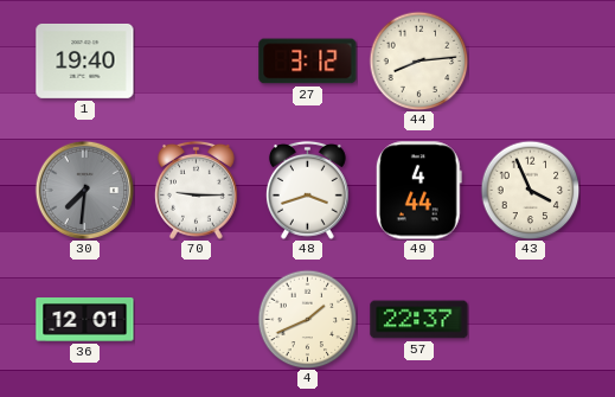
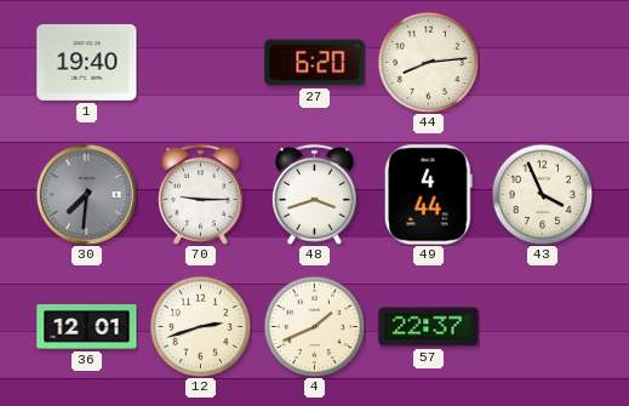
27: 3:12 -> 6:20 (315, 63)
12: none -> 2:42 (200, 326)
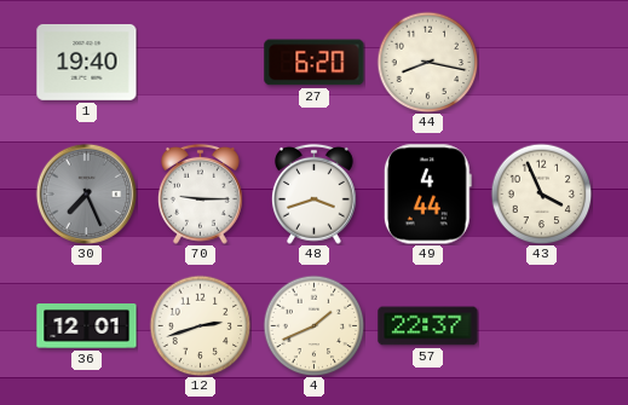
44: 8:14 -> 8:17 (427, 62)
30: 7:31 -> 7:26 (86, 193)
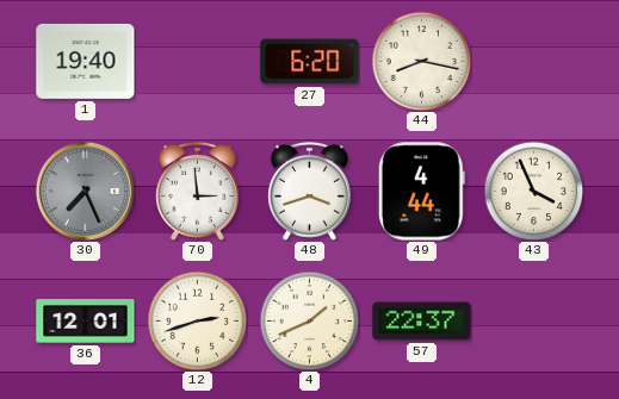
70: 9:15 -> 2:59 (197, 191)
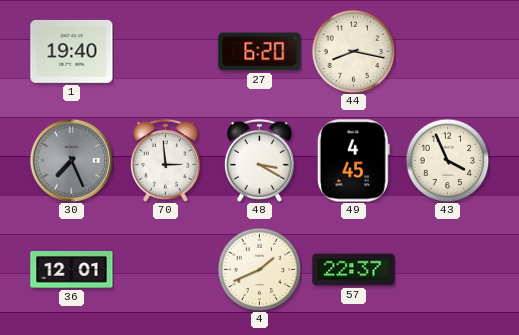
48: 3:42 -> 3:20 (259, 160)
49: 4:44 -> 4:45 (353, 161)
12: 2:42 -> none (197, 320)
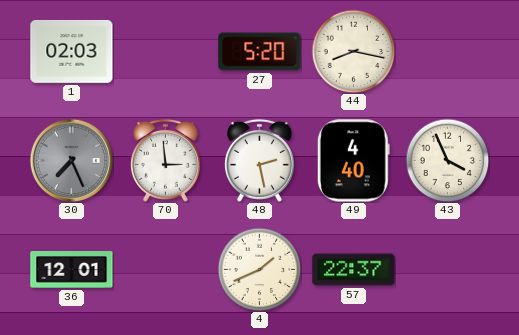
1: 19:40 -> 02:03 (72, 51)
27: 6:20 -> 5:20 (260, 52)
48: 3:20 -> 2:28 (259, 160)
49: 4:45 -> 4:40 (353, 161)
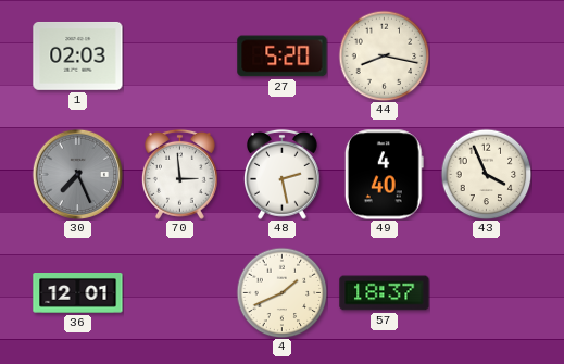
57: 22:37 -> 18:37 (385, 293)
